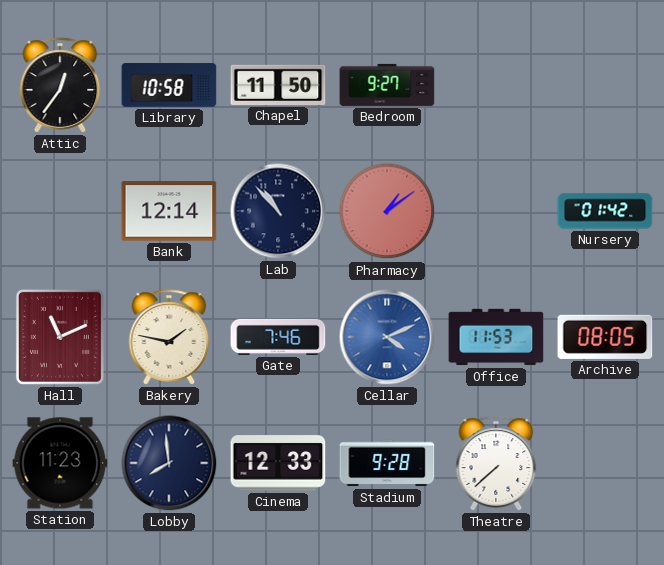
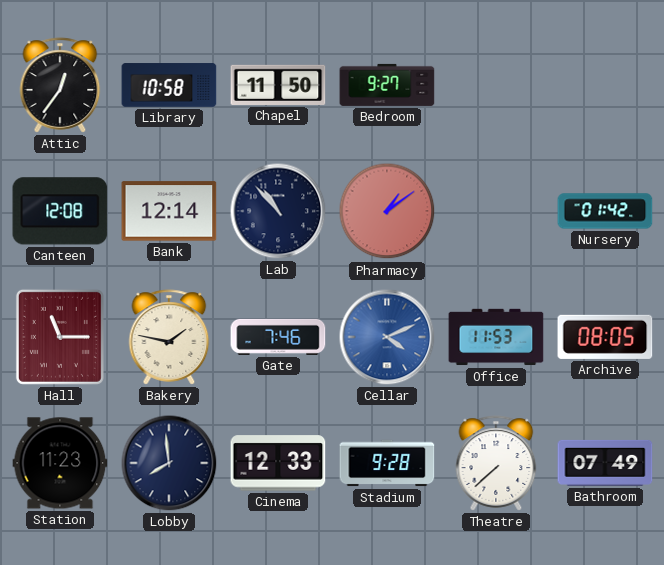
Canteen: none -> 12:08 (60, 211)
Hall: 11:11 -> 11:15 (60, 337)
Bathroom: none -> 07:49 (605, 463)
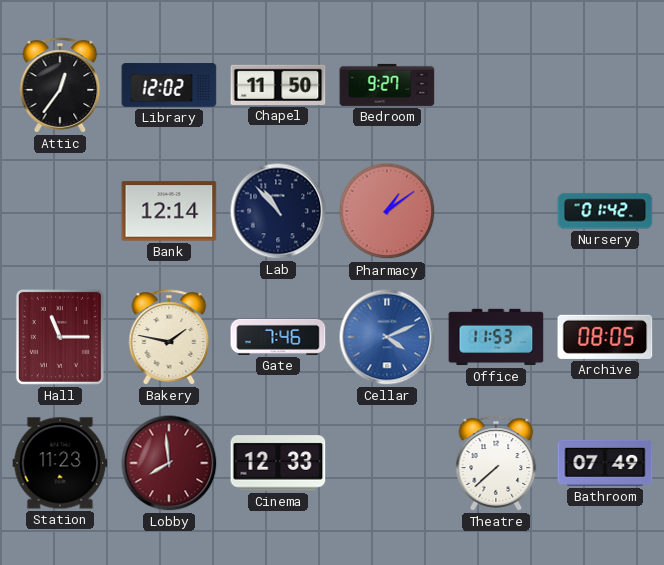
Library: 10:58 -> 12:02 (169, 85)
Canteen: 12:08 -> none (60, 211)
Lobby dial: navy -> burgundy (169, 463)
Stadium: 9:28 -> none (387, 463)
